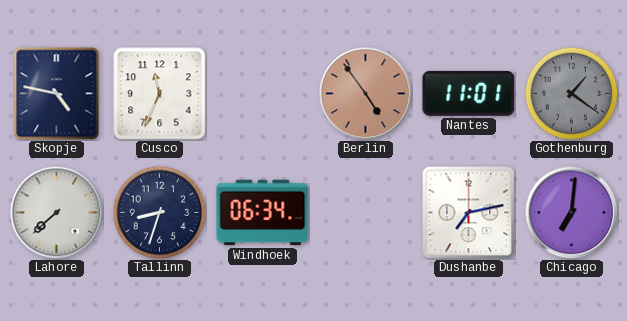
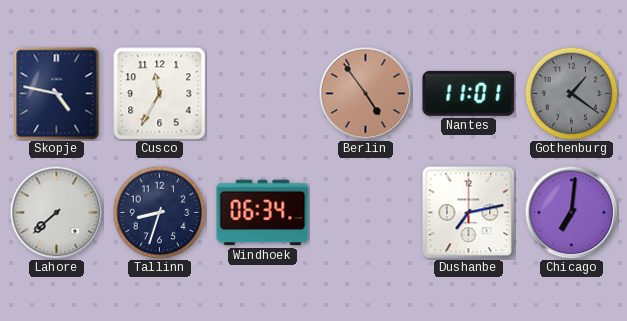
Cusco: 11:34 -> 11:35 (160, 94)
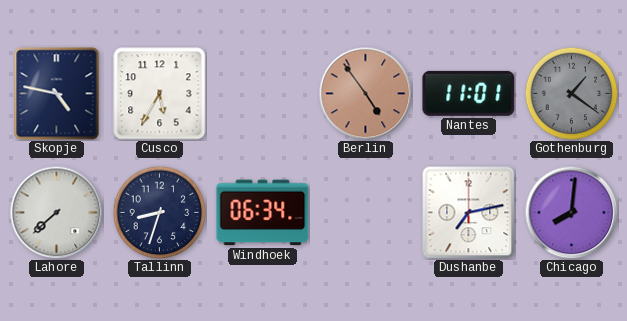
Cusco: 11:35 -> 5:35 (160, 94)
Chicago: 7:01 -> 8:01 (571, 212)
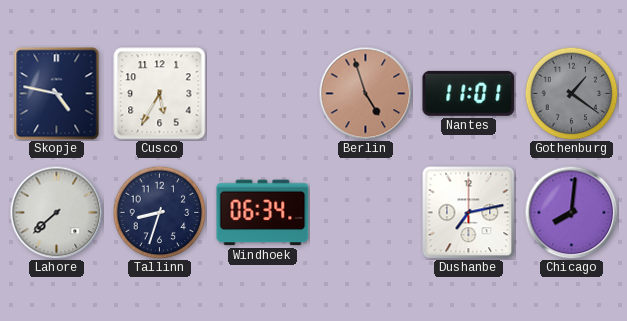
Berlin: 4:54 -> 4:57 (365, 93)
